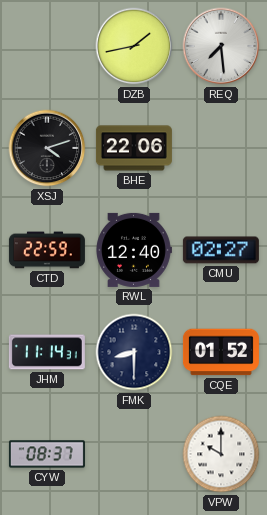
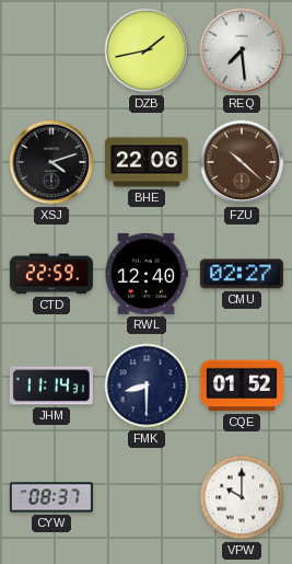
FZU: none -> 10:22 (242, 162)
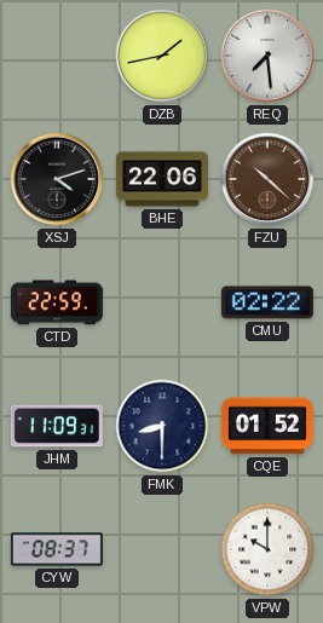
RWL: 12:40 -> none (147, 274)
CMU: 02:27 -> 02:22 (267, 302)
JHM: 11:14 -> 11:09 (57, 426)
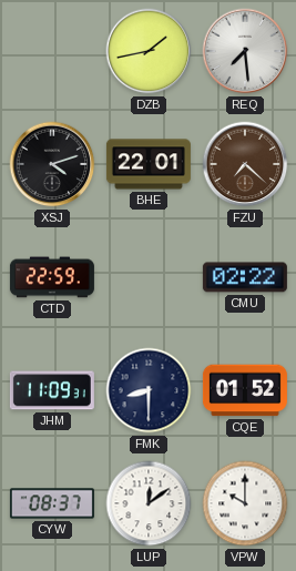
BHE: 22:06 -> 22:01 (149, 164)
FZU: 10:22 -> 7:22 (245, 164)
LUP: none -> 12:09 (149, 503)
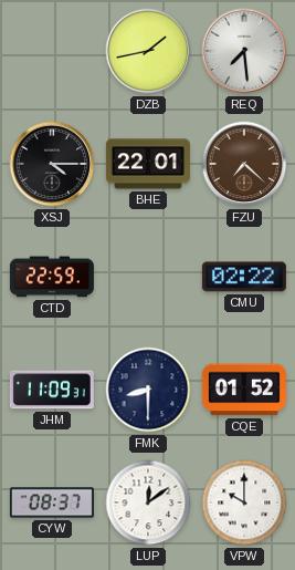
XSJ: 4:12 -> 4:15 (52, 164)
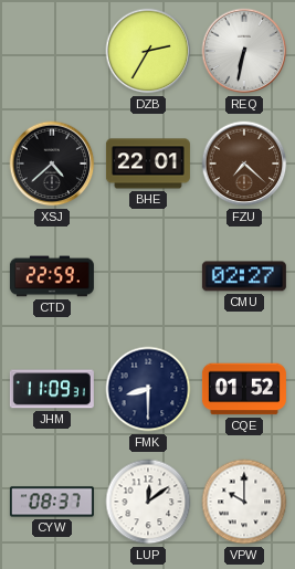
DZB: 1:43 -> 2:35 (148, 51)
REQ: 7:29 -> 6:32 (244, 51)
XSJ: 4:15 -> 4:38 (52, 164)
CMU: 02:22 -> 02:27 (244, 276)
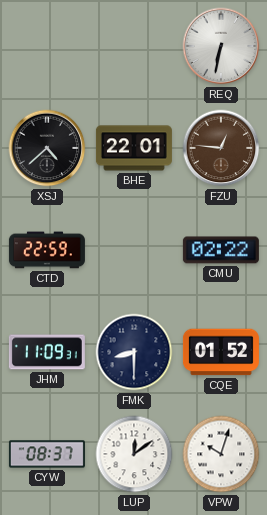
DZB: 2:35 -> none (148, 51)
FZU: 7:22 -> 12:46 (221, 148)
CMU: 02:27 -> 02:22 (221, 250)
VPW: 10:00 -> 10:03 (221, 454)
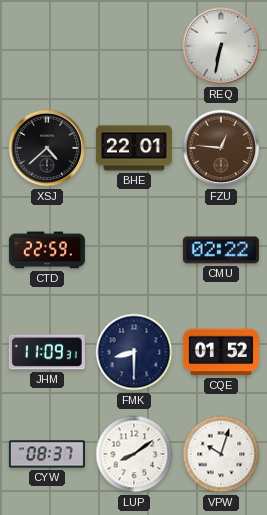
LUP: 12:09 -> 8:09 (134, 454)
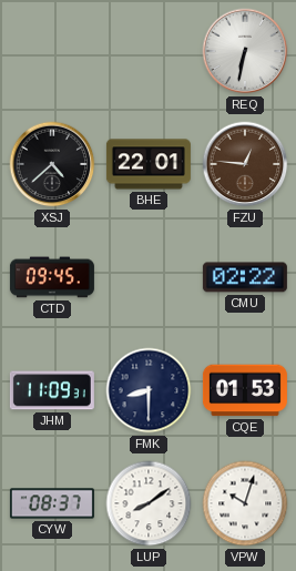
CTD: 22:59 -> 09:45 (52, 277)
CQE: 01:52 -> 01:53 (245, 390)
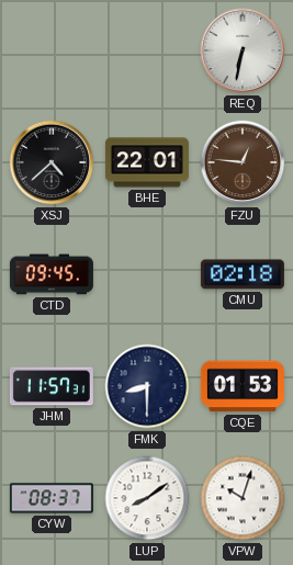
CMU: 02:22 -> 02:18 (243, 274)
JHM: 11:09 -> 11:57 (52, 386)
